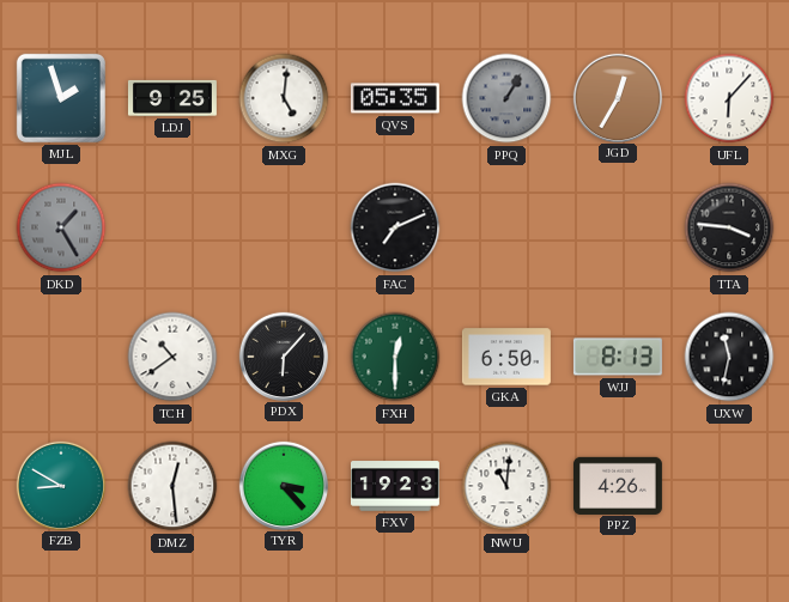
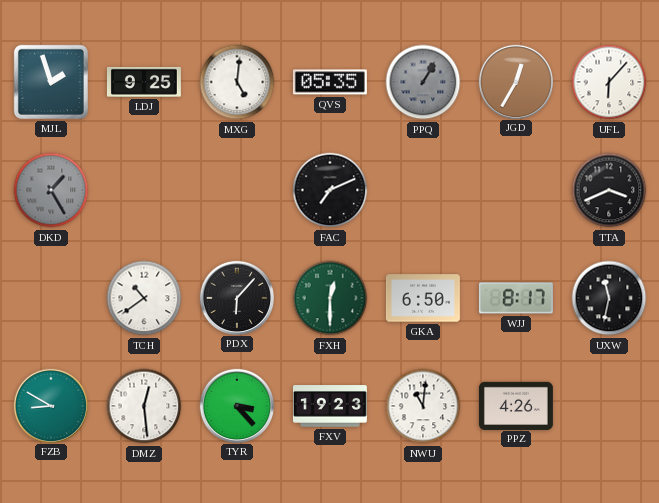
TTA: 3:46 -> 3:41 (609, 190)
WJJ: 8:13 -> 8:17 (516, 298)
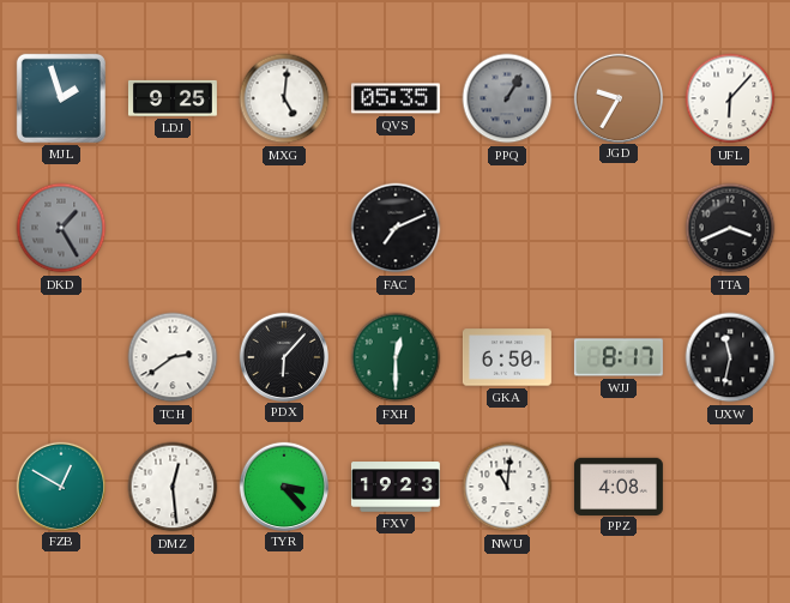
JGD: 12:35 -> 9:35 (617, 97)
TCH: 10:39 -> 2:39 (173, 357)
FZB: 8:50 -> 12:50 (60, 486)
PPZ: 4:26 -> 4:08 (619, 486)
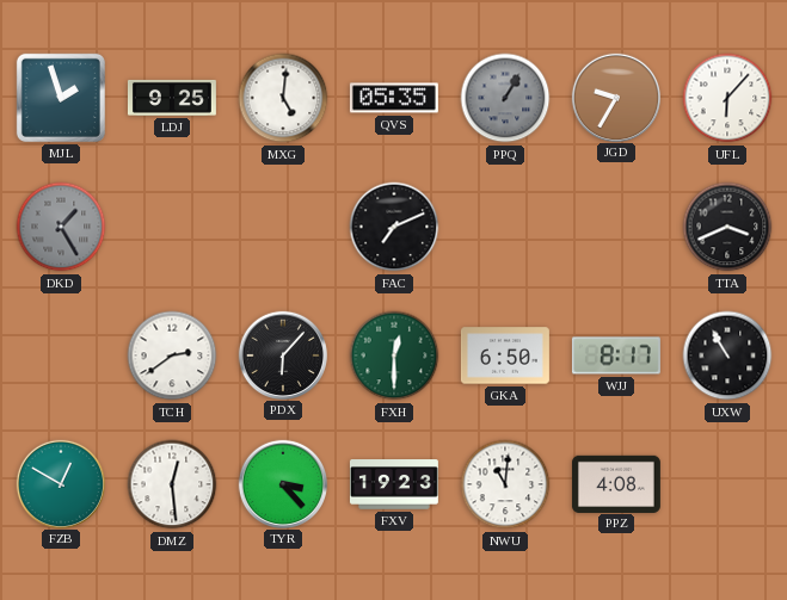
UXW: 11:32 -> 10:55 (727, 355)
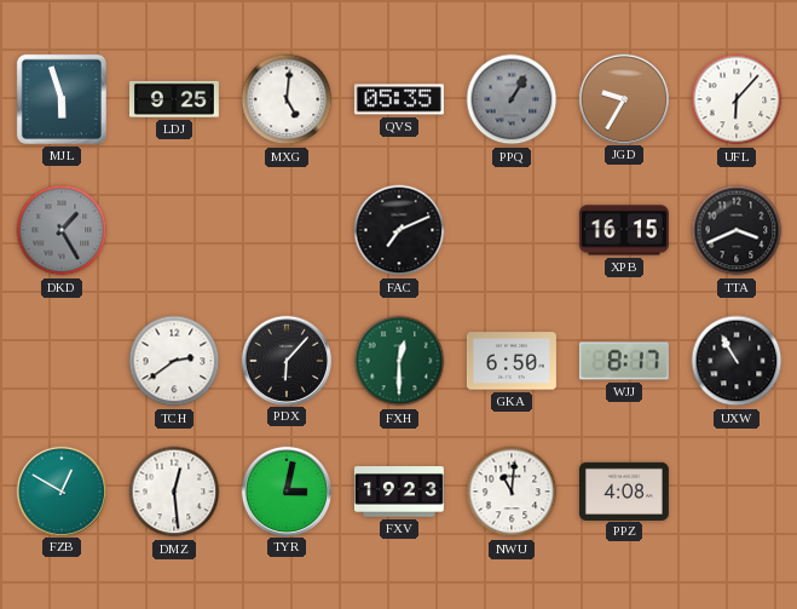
MJL: 1:57 -> 5:57 (62, 99)
XPB: none -> 16:15 (624, 230)
TYR: 3:23 -> 3:02 (285, 490)
